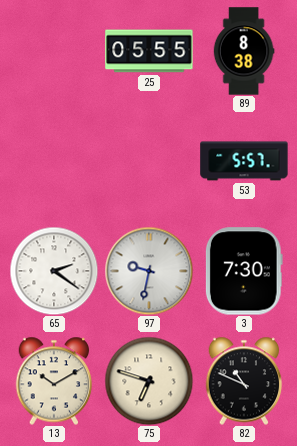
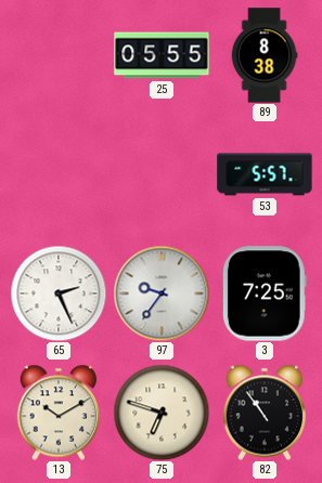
65: 2:21 -> 2:26 (59, 293)
97: 9:32 -> 9:36 (162, 293)
3: 7:30 -> 7:25 (265, 293)
82: 10:49 -> 10:54 (265, 413)
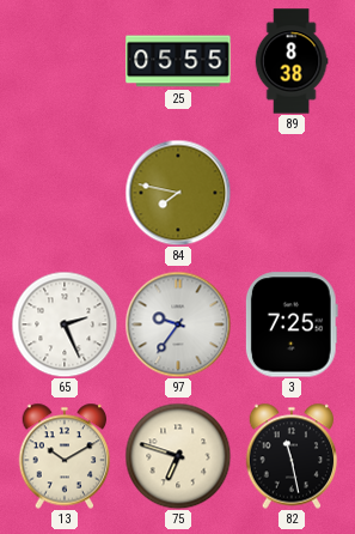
84: none -> 7:47 (178, 193)
53: 5:57 -> none (265, 174)
82: 10:54 -> 11:28 (292, 456)
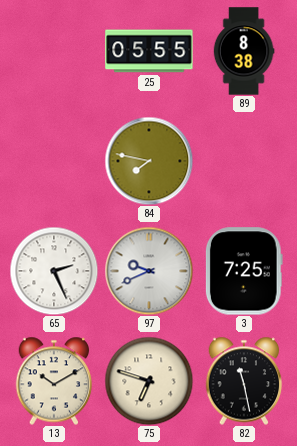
97: 9:36 -> 9:41 (149, 271)
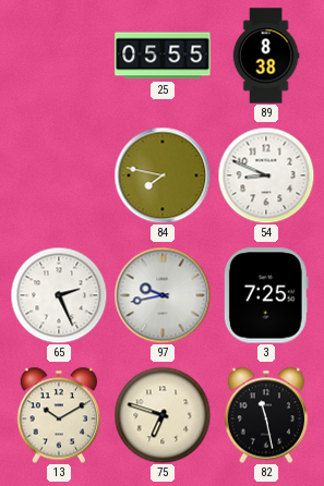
54: none -> 8:49 (266, 175)
97: 9:41 -> 9:43 (163, 295)
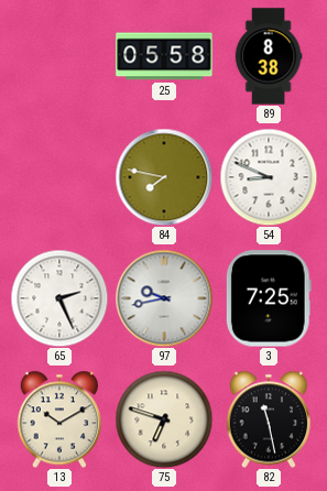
25: 05:55 -> 05:58 (164, 56)
